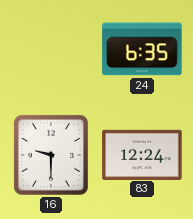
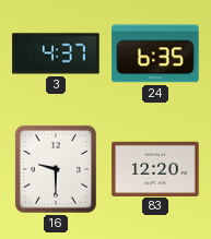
3: none -> 4:37 (56, 53)
83: 12:24 -> 12:20 (155, 168)
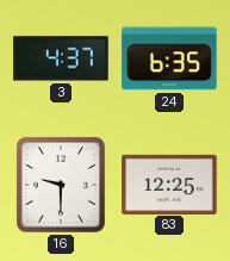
83: 12:20 -> 12:25 (169, 184)
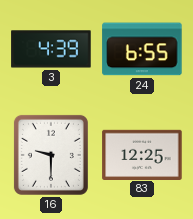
3: 4:37 -> 4:39 (51, 49)
24: 6:35 -> 6:55 (142, 49)
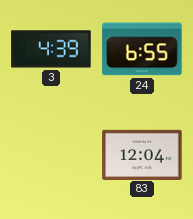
16: 9:30 -> none (51, 155)
83: 12:25 -> 12:04 (142, 154)
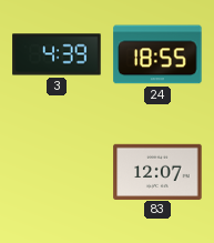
24: 6:55 -> 18:55 (157, 54)
83: 12:04 -> 12:07 (157, 171)
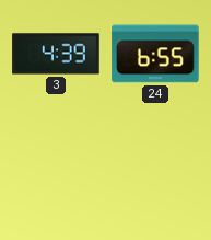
24: 18:55 -> 6:55 (155, 54)
83: 12:07 -> none (157, 171)
